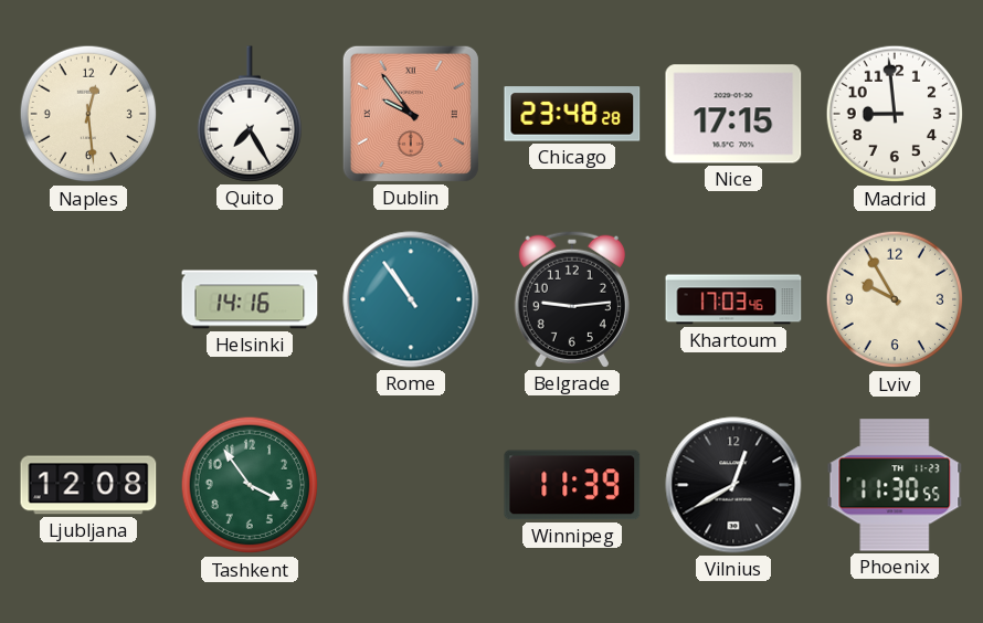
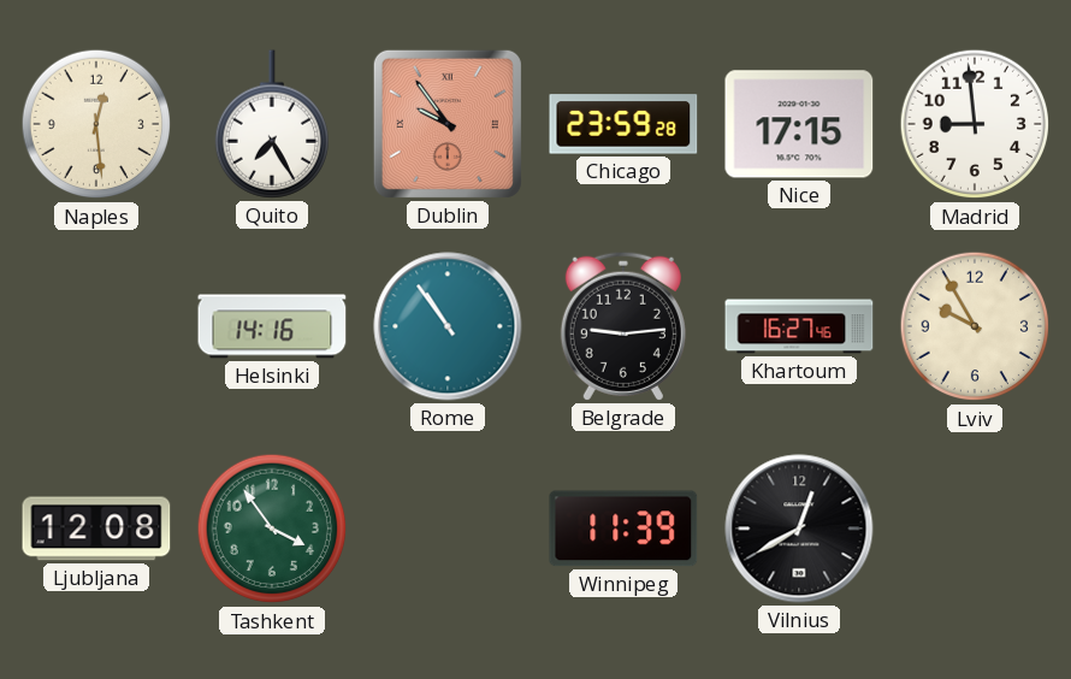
Chicago: 23:48 -> 23:59 (623, 124)
Khartoum: 17:03 -> 16:27 (799, 326)
Phoenix: 11:30 -> none (895, 485)
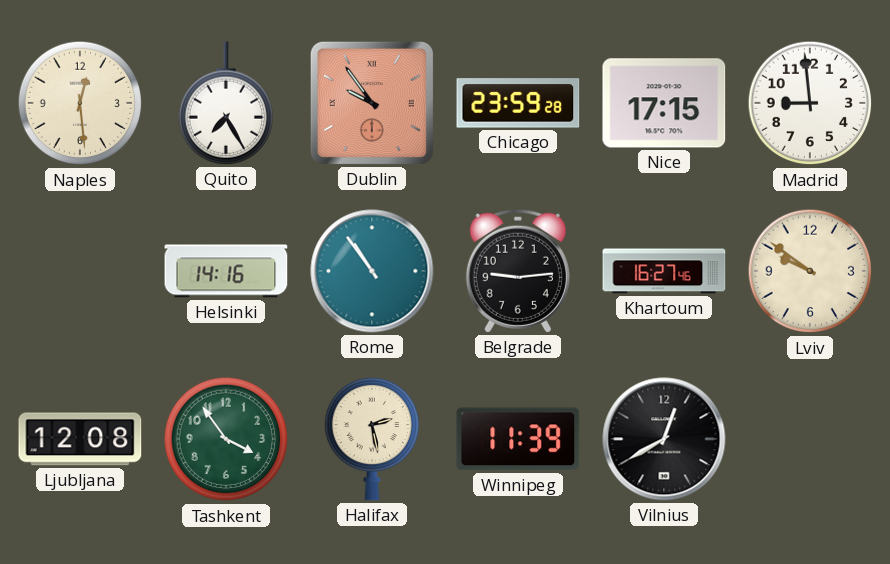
Lviv: 9:55 -> 9:51 (810, 271)
Halifax: none -> 2:28 (371, 439)
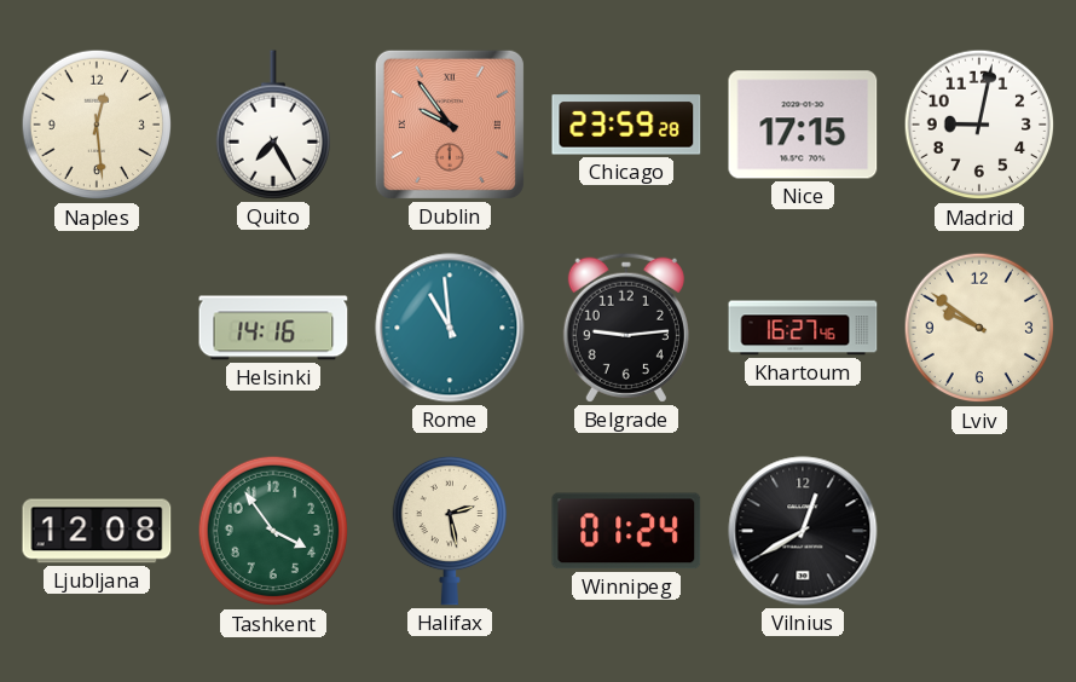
Madrid: 8:59 -> 9:02 (979, 125)
Rome: 10:54 -> 10:59 (450, 328)
Winnipeg: 11:39 -> 01:24 (626, 531)
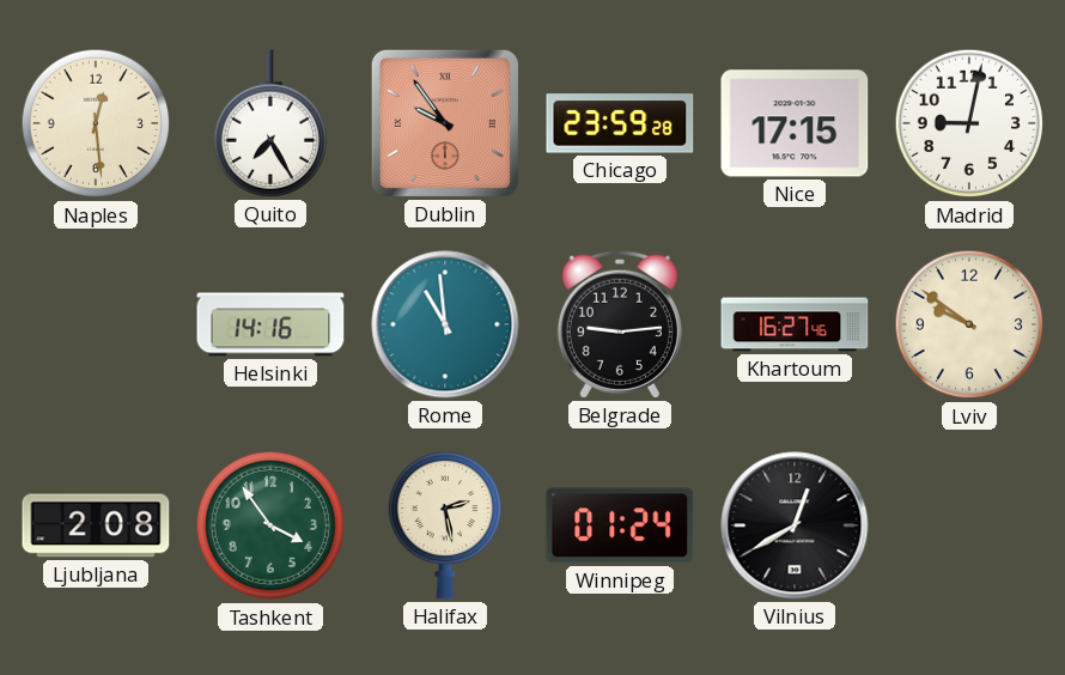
Ljubljana: 12:08 -> 2:08 (96, 525)
